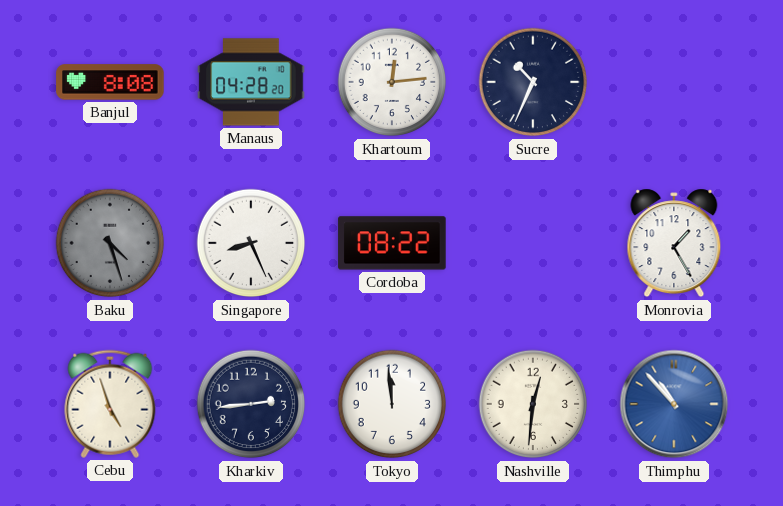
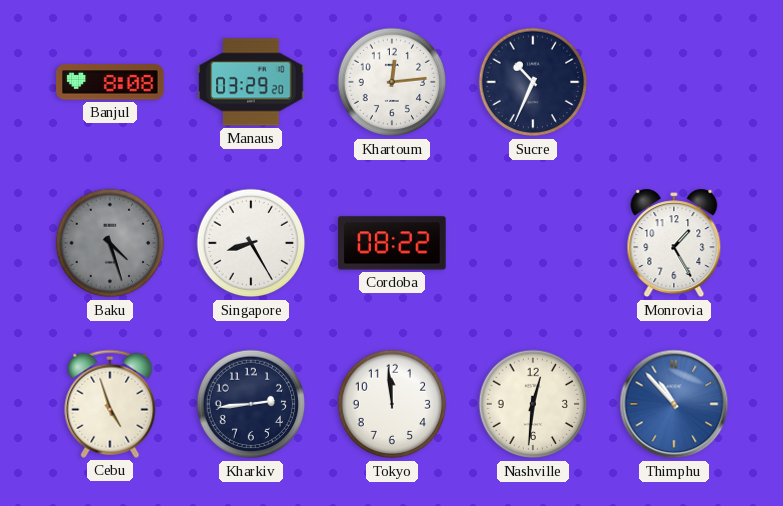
Manaus: 04:28 -> 03:29 (251, 82)
Singapore: 8:26 -> 8:25 (251, 243)
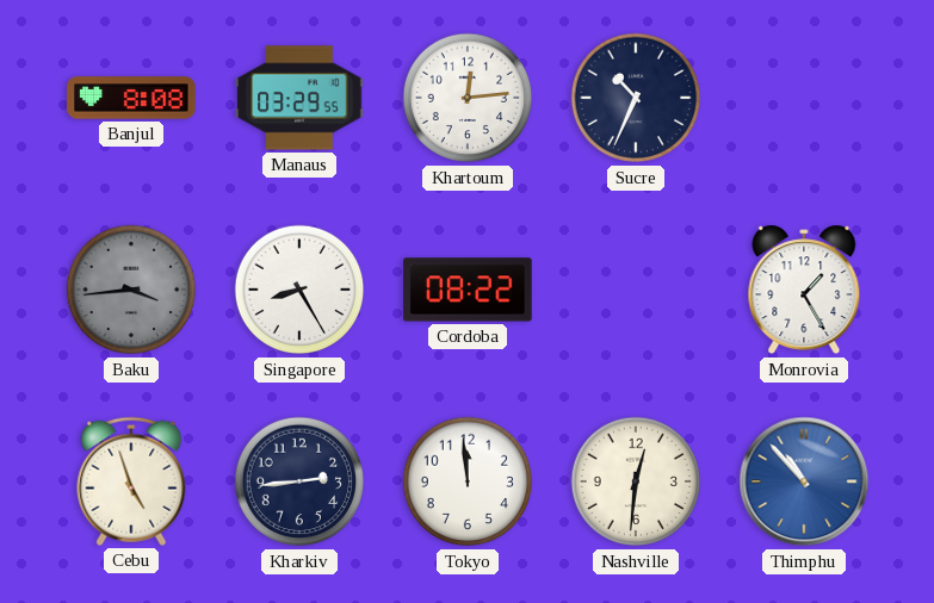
Manaus: 03:29:20 -> 03:29:55 (299, 98)
Baku: 4:27 -> 3:44 (131, 290)
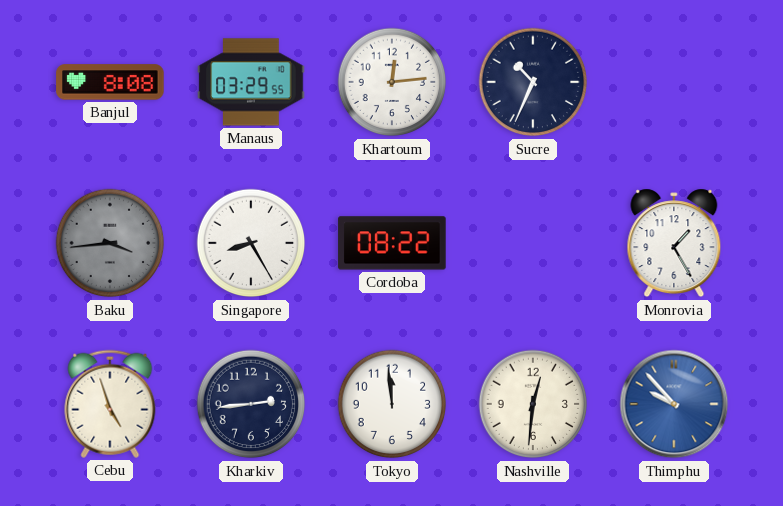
Thimphu: 10:53 -> 9:53 (674, 404)
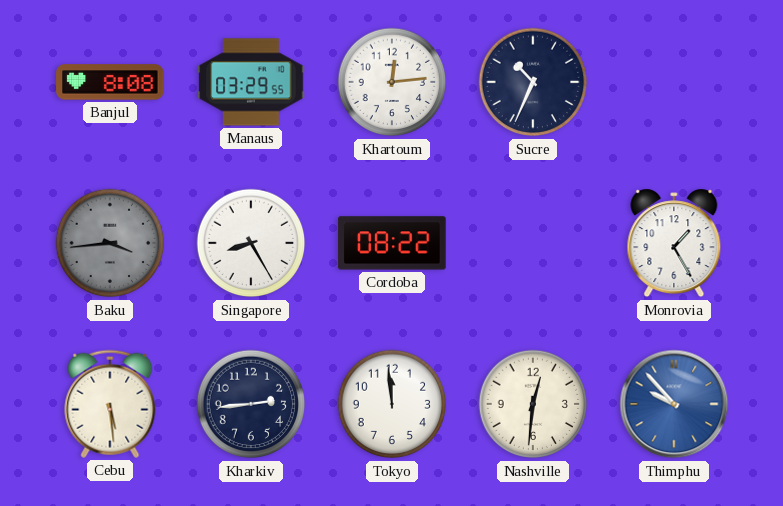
Cebu: 4:57 -> 5:29 (110, 404)
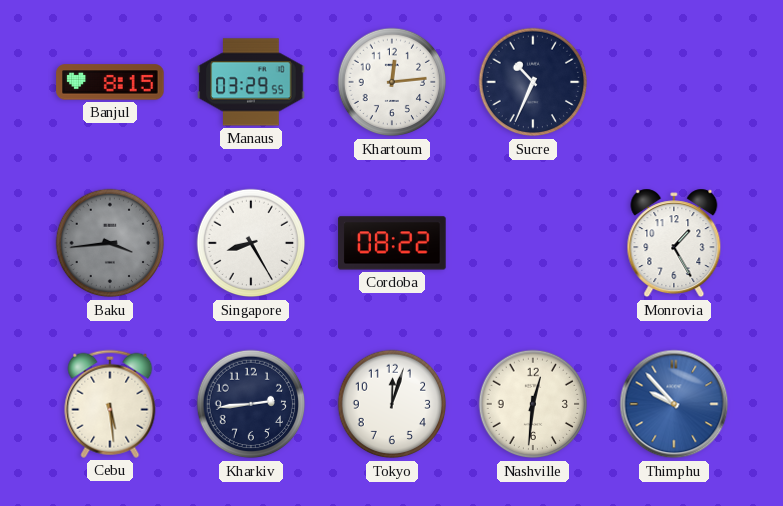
Banjul: 8:08 -> 8:15 (110, 82)
Tokyo: 11:59 -> 12:03 (392, 404)
